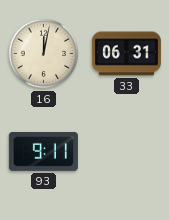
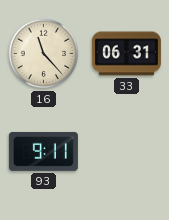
16: 12:02 -> 11:23 (44, 54)
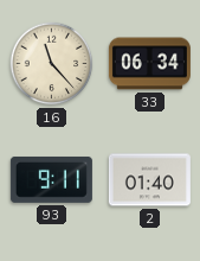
33: 06:31 -> 06:34 (149, 64)
2: none -> 01:40 (149, 180)
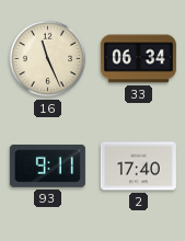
16: 11:23 -> 11:26 (48, 59)
2: 01:40 -> 17:40 (138, 167)
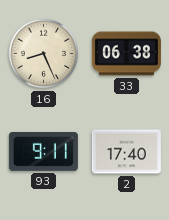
16: 11:26 -> 8:26 (44, 54)
33: 06:34 -> 06:38 (126, 54)
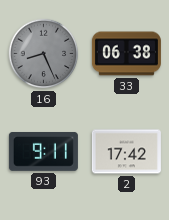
16 dial: cream -> grey (44, 54)
2: 17:40 -> 17:42 (126, 152)
